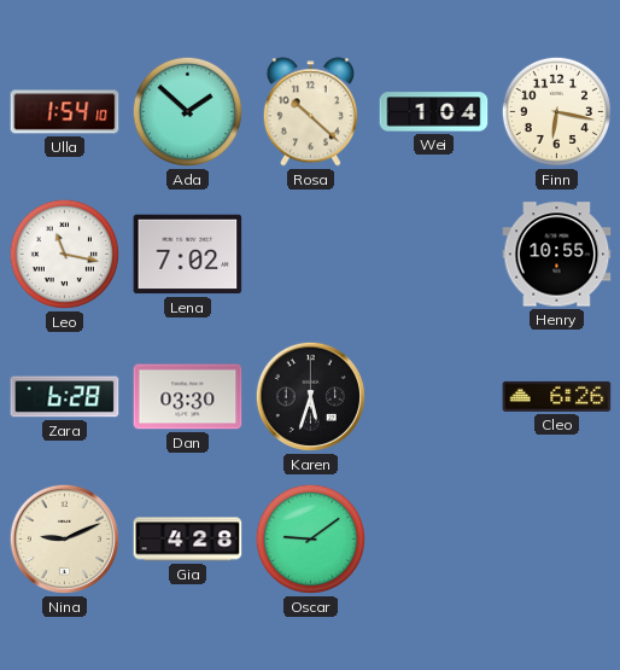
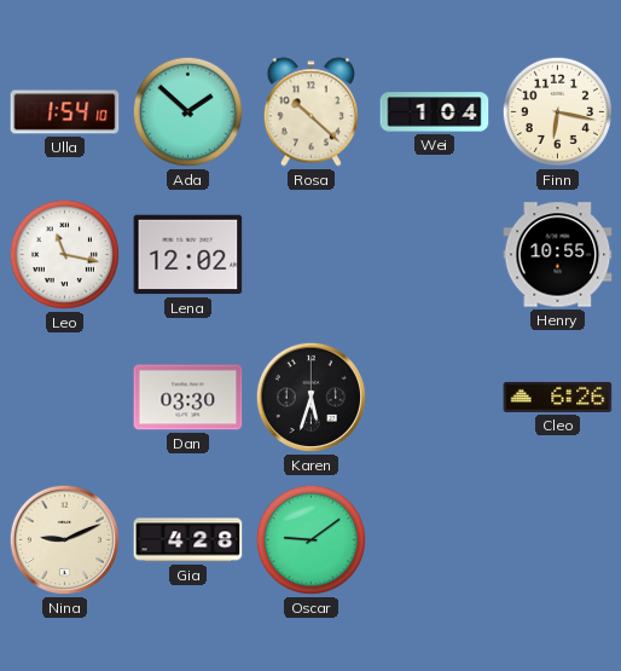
Lena: 7:02 -> 12:02 (188, 255)
Zara: 6:28 -> none (65, 397)
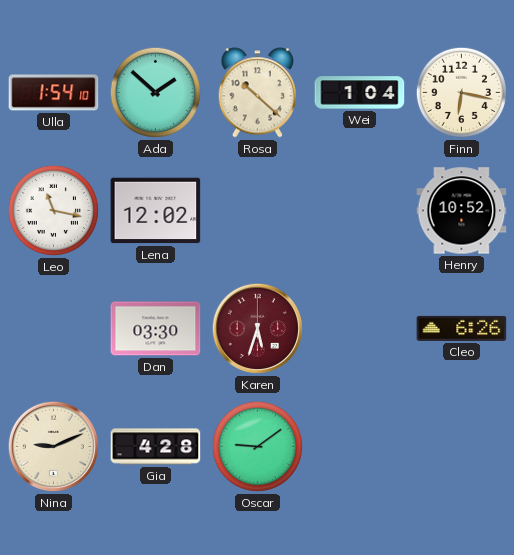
Henry: 10:55 -> 10:52 (462, 211)
Karen dial: black -> burgundy (257, 328)
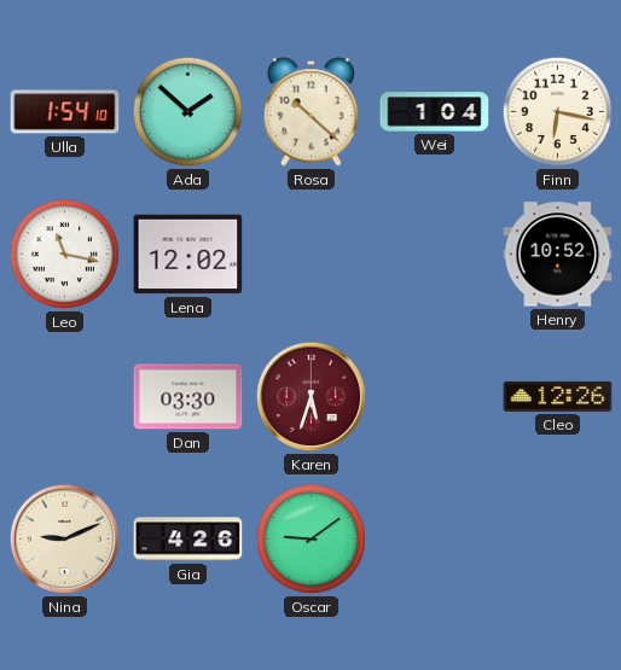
Cleo: 6:26 -> 12:26 (558, 396)
Gia: 4:28 -> 4:26 (188, 540)
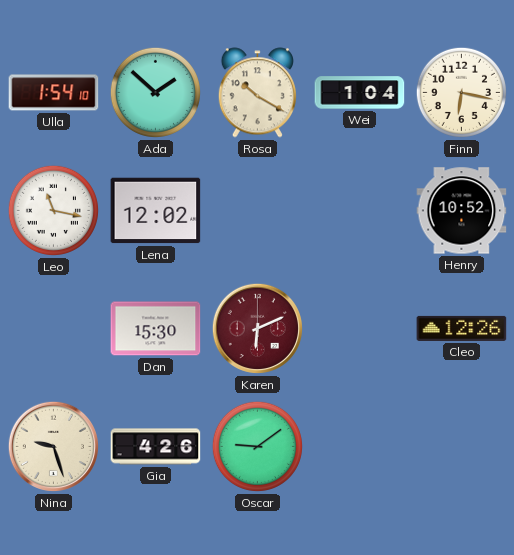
Rosa: 10:22 -> 10:20 (257, 93)
Dan: 03:30 -> 15:30 (156, 329)
Karen: 5:33 -> 6:11 (257, 328)
Nina: 9:11 -> 9:27 (53, 446)
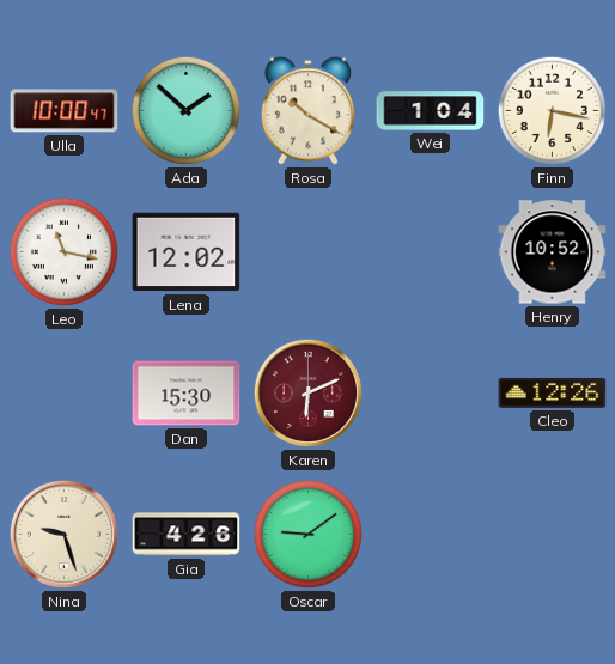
Ulla: 1:54 -> 10:00 (65, 111)
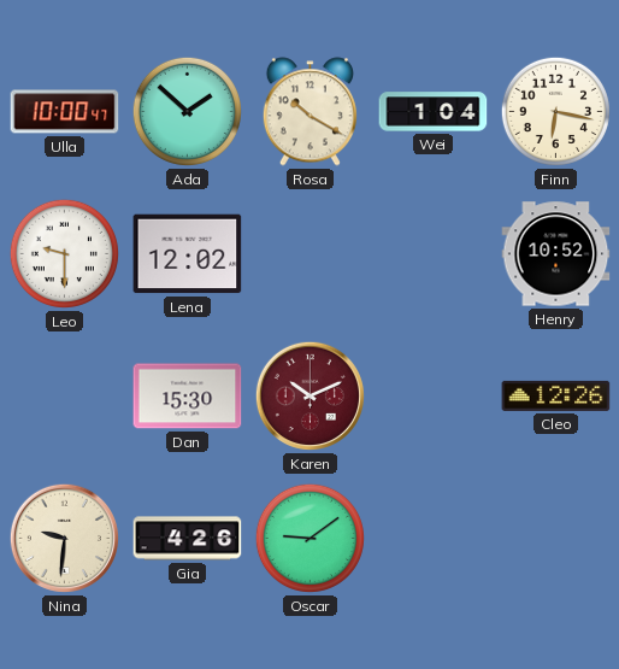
Leo: 11:17 -> 9:30 (64, 253)
Karen: 6:11 -> 10:11 (309, 395)
Nina: 9:27 -> 9:31 (64, 538)
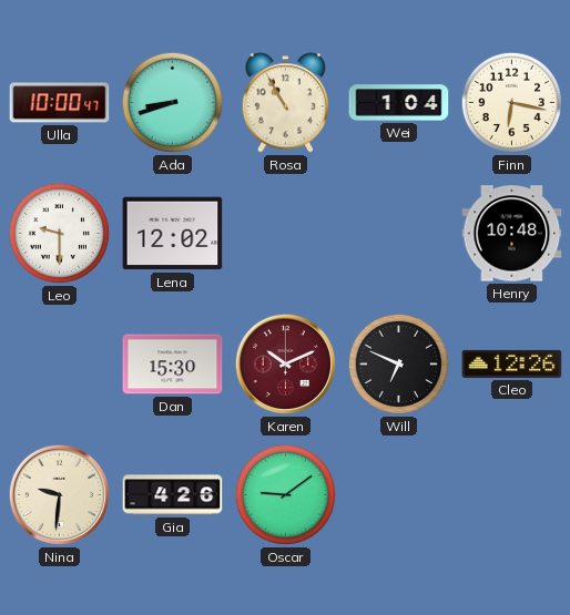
Ada: 1:52 -> 8:42 (172, 102)
Rosa: 10:20 -> 10:55 (285, 103)
Henry: 10:52 -> 10:48 (512, 234)
Will: none -> 6:49 (398, 363)
